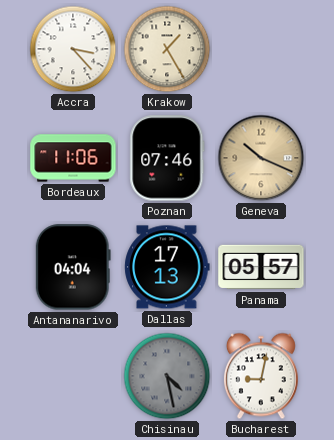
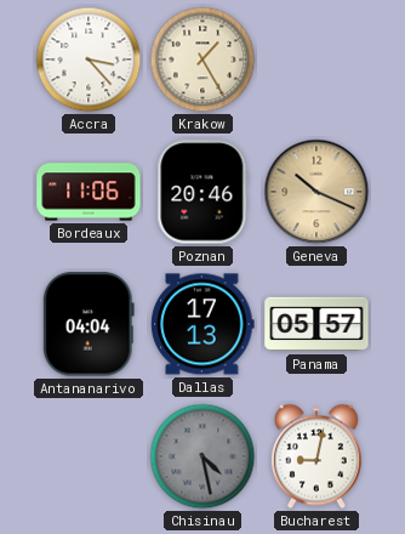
Poznan: 07:46 -> 20:46 (202, 192)
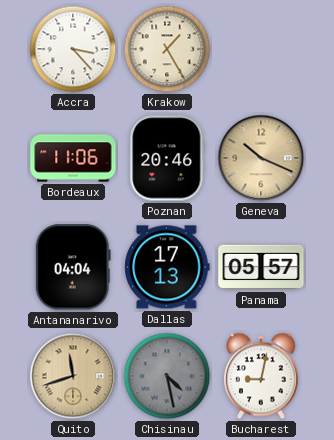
Quito: none -> 11:42 (73, 376)
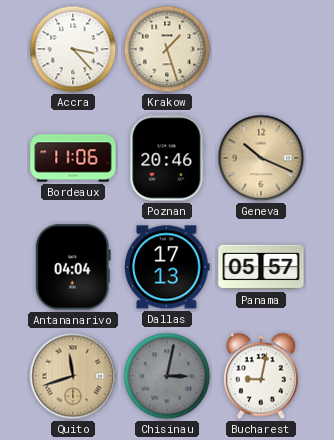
Krakow: 1:25 -> 1:27 (167, 49)
Chisinau: 4:28 -> 3:02 (167, 376)
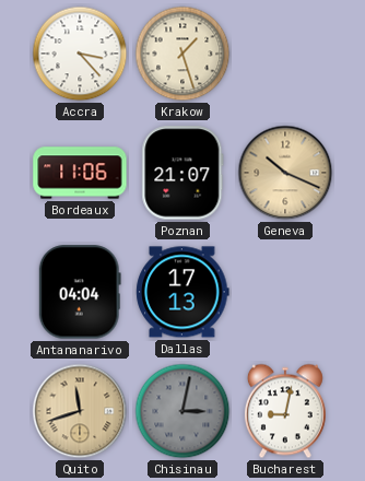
Poznan: 20:46 -> 21:07 (182, 173)
Panama: 05:57 -> none (261, 267)
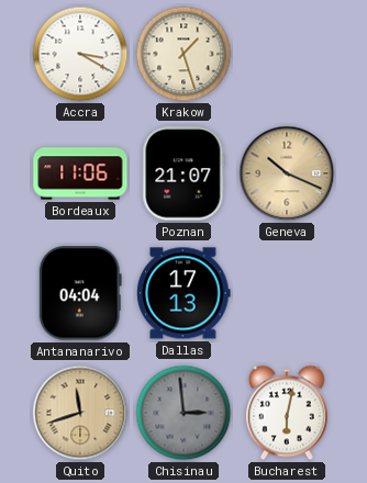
Accra: 3:23 -> 3:20 (80, 54)
Chisinau: 3:02 -> 2:59 (183, 413)
Bucharest: 9:02 -> 6:02 (287, 413)
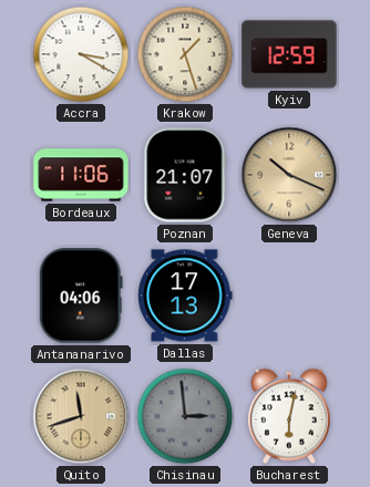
Kyiv: none -> 12:59 (289, 54)
Antananarivo: 04:04 -> 04:06 (81, 296)
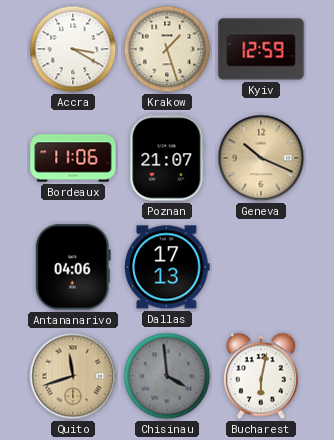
Chisinau: 2:59 -> 3:59 (167, 376)
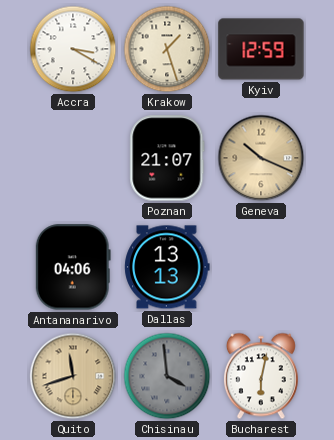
Bordeaux: 11:06 -> none (73, 158)
Dallas: 17:13 -> 13:13 (167, 267)
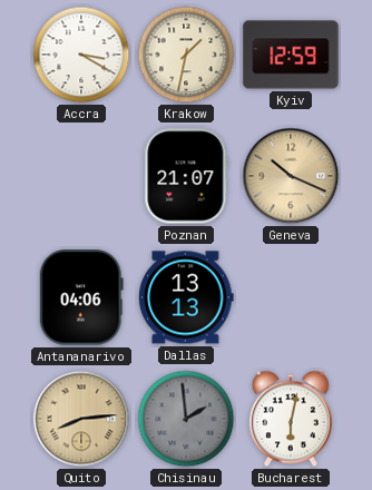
Krakow: 1:27 -> 1:32 (186, 55)
Quito: 11:42 -> 8:14 (81, 419)
Chisinau: 3:59 -> 1:59 (186, 419)
